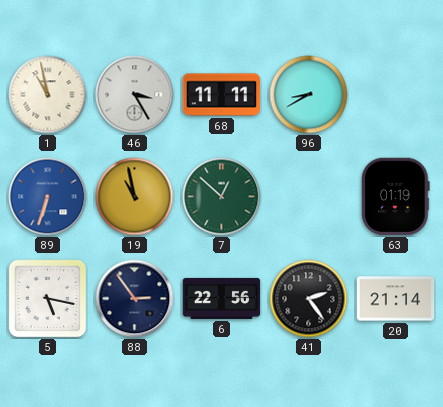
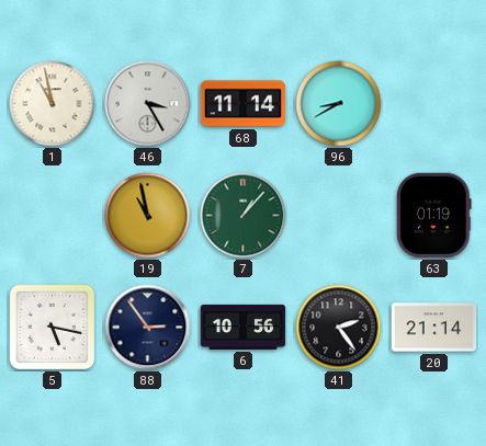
68: 11:11 -> 11:14 (244, 104)
89: 6:33 -> none (48, 197)
7: 12:52 -> 1:07 (244, 216)
6: 22:56 -> 10:56 (244, 327)
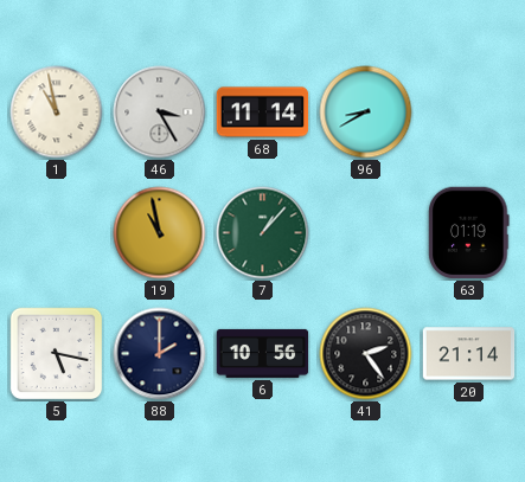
88: 2:54 -> 2:00 (160, 354)
